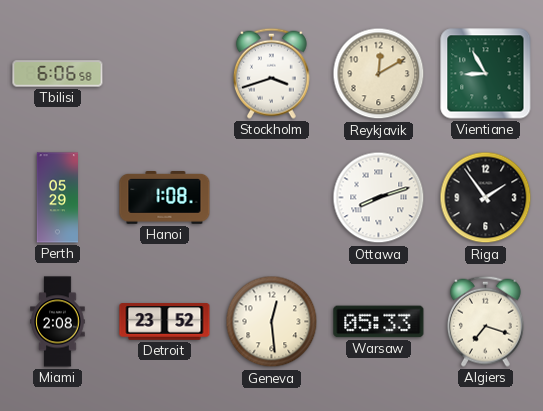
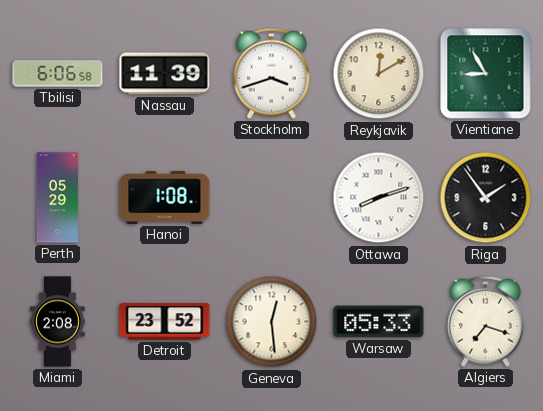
Nassau: none -> 11:39 (165, 74)
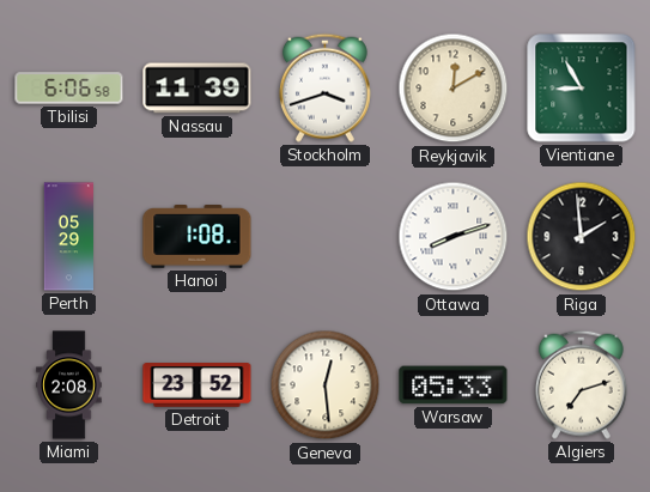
Riga: 1:54 -> 1:59 (582, 237)
Algiers: 7:18 -> 7:12 (581, 384)
